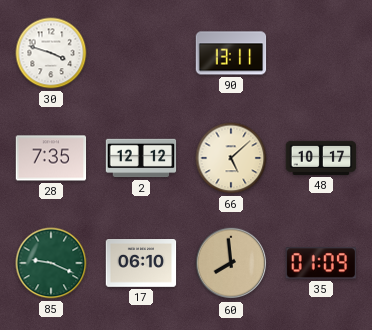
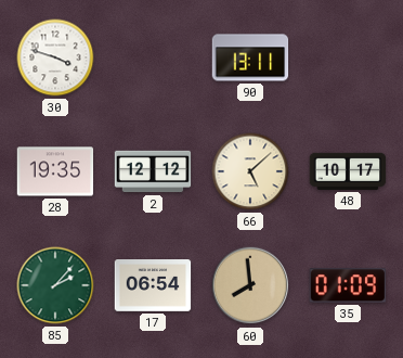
28: 7:35 -> 19:35 (55, 171)
85: 9:19 -> 2:07 (55, 285)
17: 06:10 -> 06:54 (153, 286)
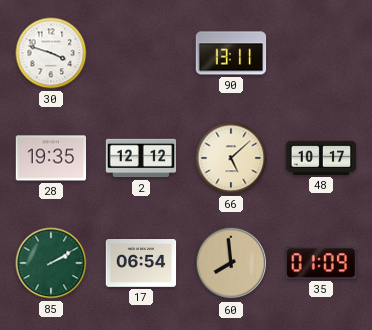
85: 2:07 -> 2:10 (51, 263)
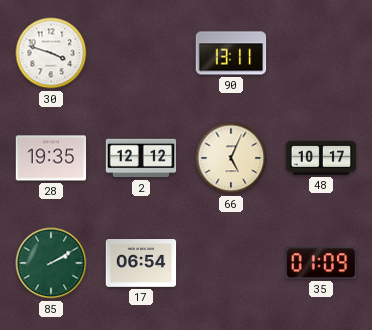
66: 5:08 -> 5:04 (231, 158)
60: 7:59 -> none (231, 263)
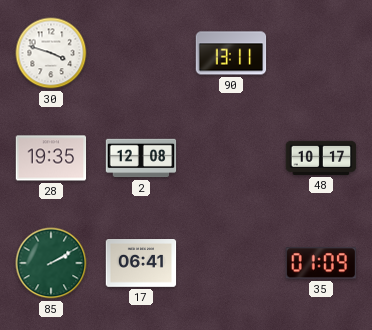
2: 12:12 -> 12:08 (141, 158)
66: 5:04 -> none (231, 158)
17: 06:54 -> 06:41 (141, 264)
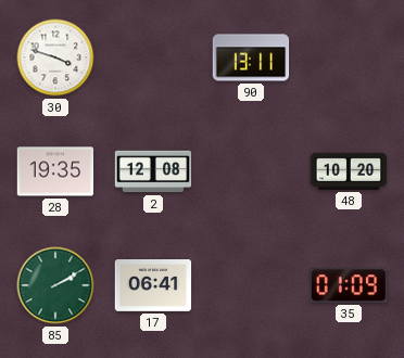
48: 10:17 -> 10:20 (349, 171)
